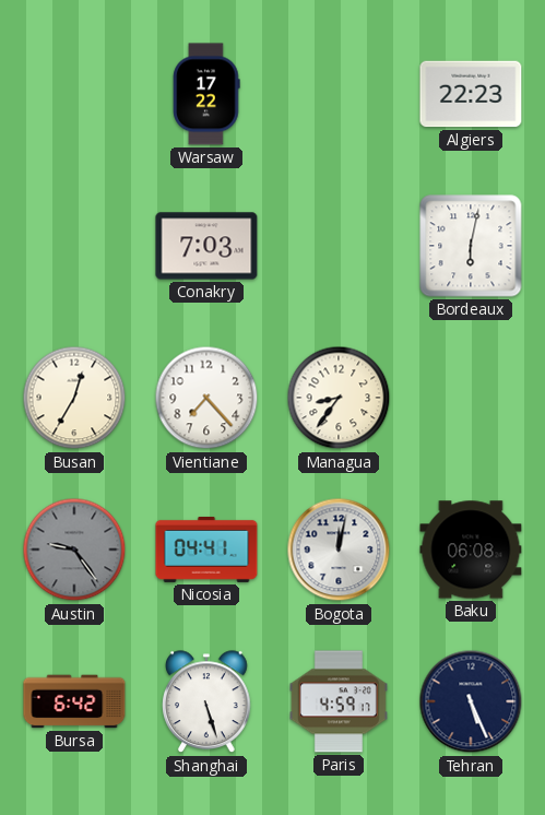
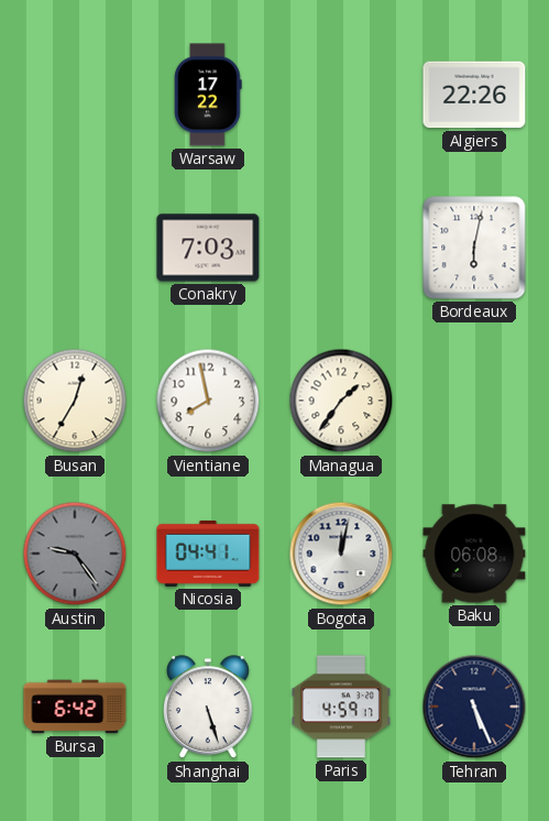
Algiers: 22:23 -> 22:26 (474, 95)
Vientiane: 7:23 -> 7:58 (208, 401)
Managua: 8:36 -> 1:36 (341, 401)
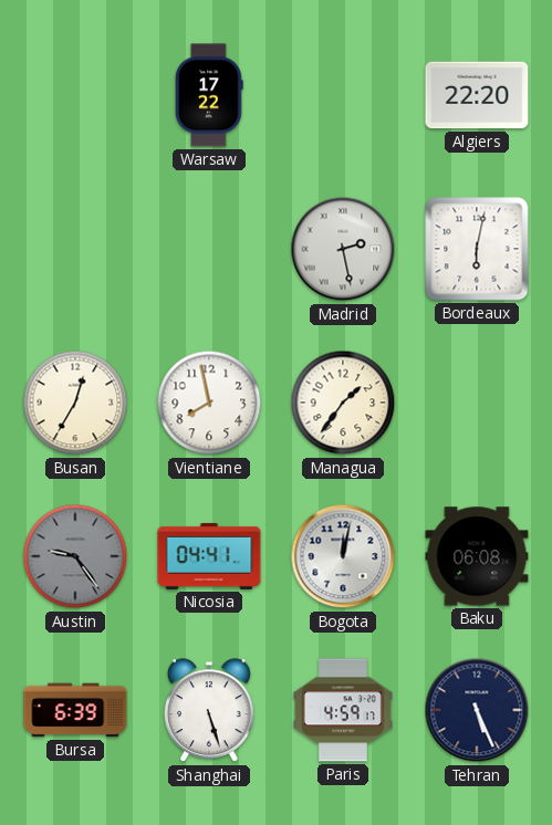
Algiers: 22:26 -> 22:20 (477, 95)
Conakry: 7:03 -> none (208, 248)
Madrid: none -> 2:28 (343, 249)
Bursa: 6:42 -> 6:39 (75, 710)
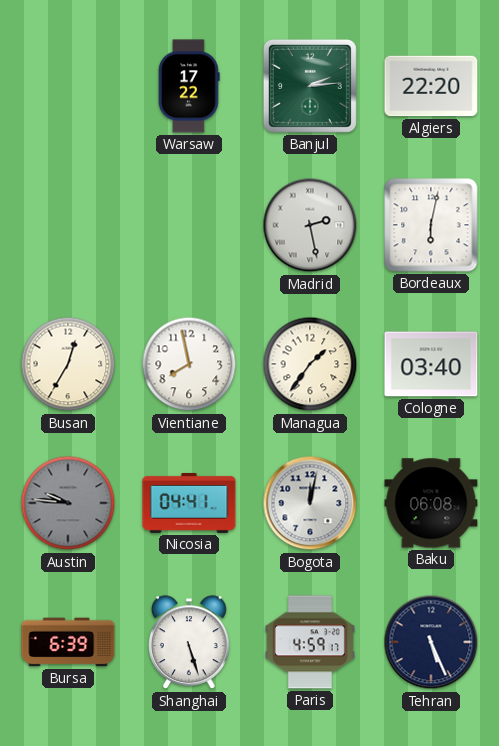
Banjul: none -> 2:14 (310, 86)
Cologne: none -> 03:40 (431, 364)
Austin: 9:24 -> 9:46 (68, 503)
